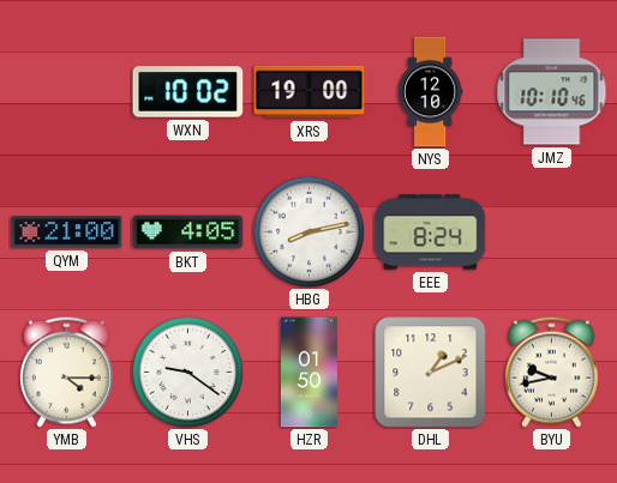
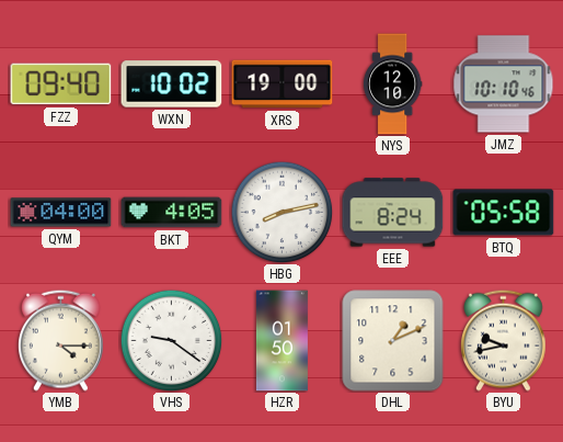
FZZ: none -> 09:40 (61, 84)
QYM: 21:00 -> 04:00 (61, 213)
BTQ: none -> 05:58 (504, 213)
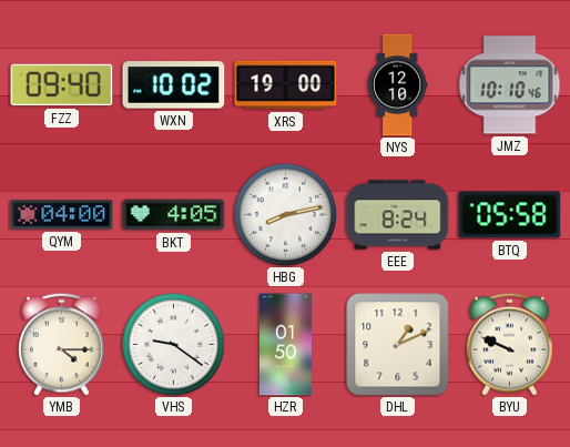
BYU: 9:43 -> 9:49 (510, 344)
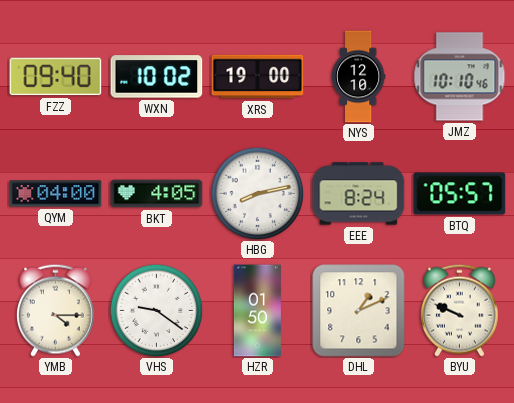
BTQ: 05:58 -> 05:57 (460, 194)
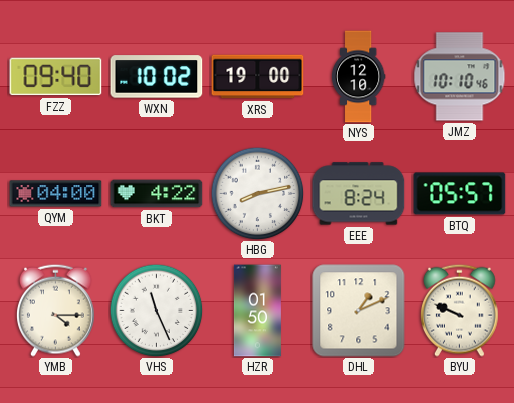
BKT: 4:05 -> 4:22 (157, 194)
VHS: 9:21 -> 11:26 (156, 310)
